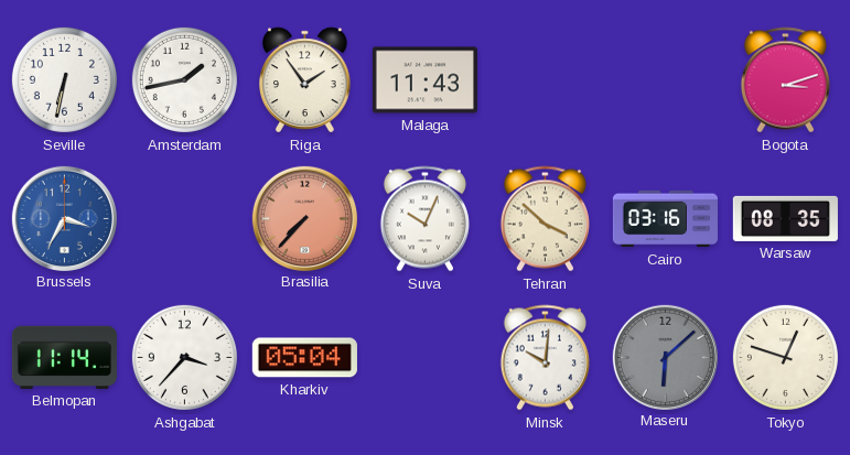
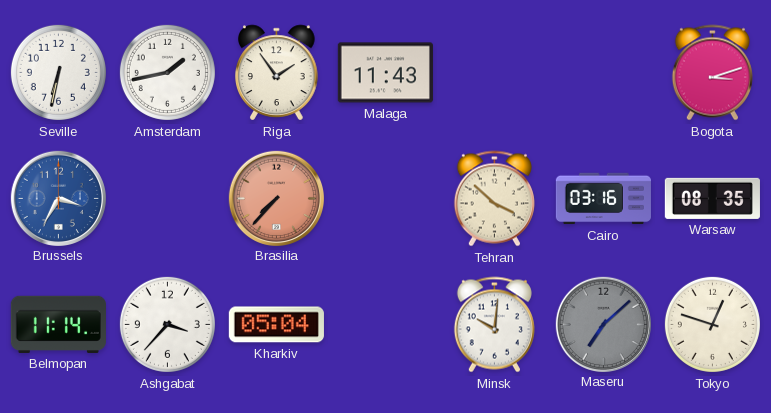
Suva: 10:04 -> none (424, 219)
Maseru: 6:08 -> 7:08 (603, 324)
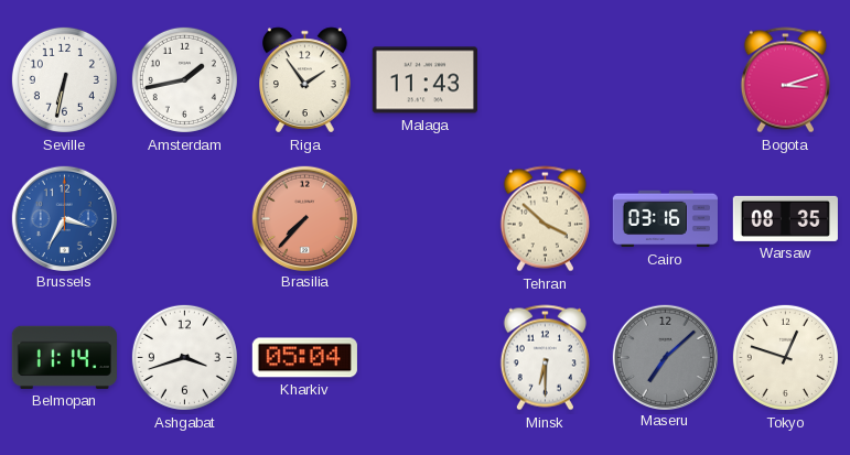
Ashgabat: 3:37 -> 3:42 (184, 357)
Minsk: 10:01 -> 6:30 (545, 358)
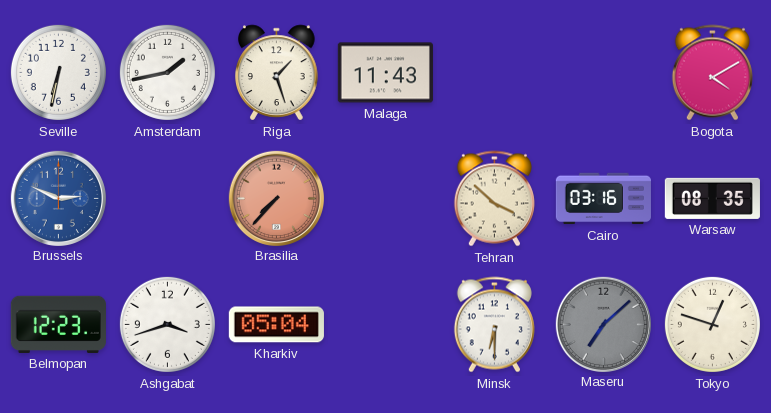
Riga: 1:54 -> 1:27 (277, 73)
Bogota: 3:12 -> 4:10 (712, 73)
Brussels: 3:35 -> 2:49 (58, 198)
Belmopan: 11:14 -> 12:23 (58, 324)
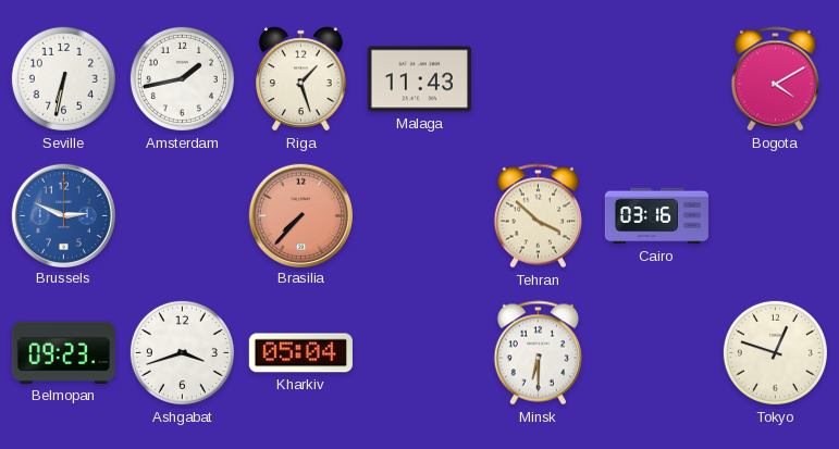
Warsaw: 08:35 -> none (712, 198)
Belmopan: 12:23 -> 09:23 (63, 352)
Maseru: 7:08 -> none (603, 324)
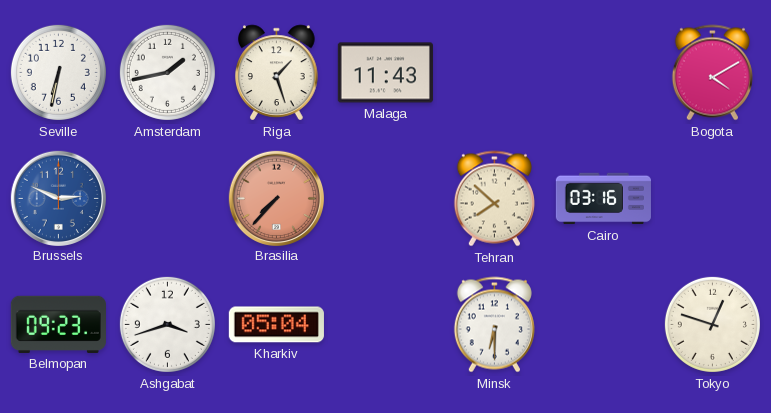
Tehran: 3:52 -> 7:52 (494, 199)
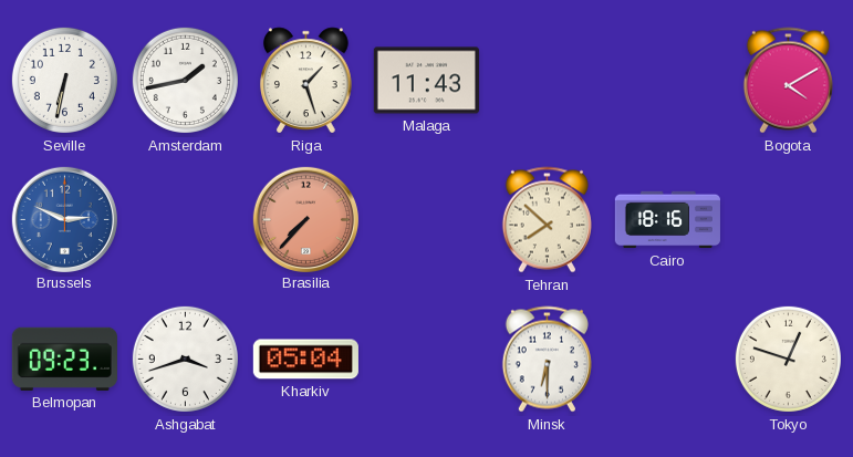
Cairo: 03:16 -> 18:16 (667, 220)
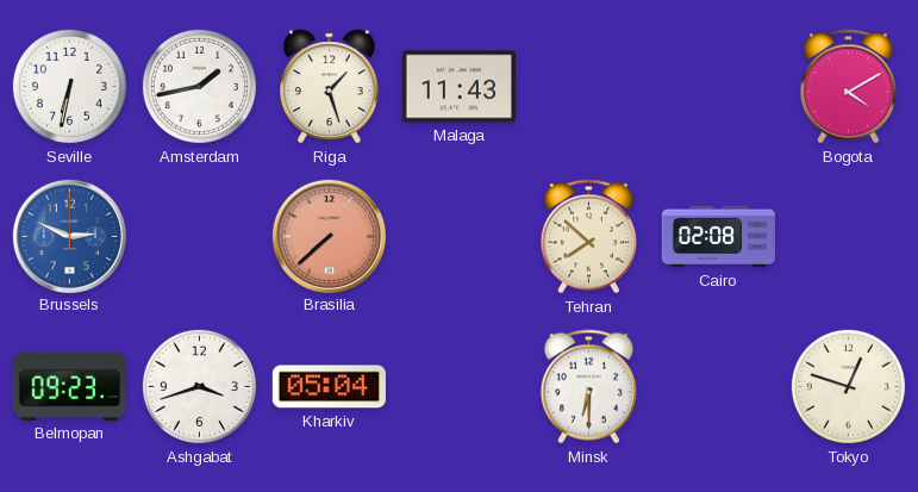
Brasilia: 7:37 -> 7:38 (329, 236)
Cairo: 18:16 -> 02:08 (718, 237)
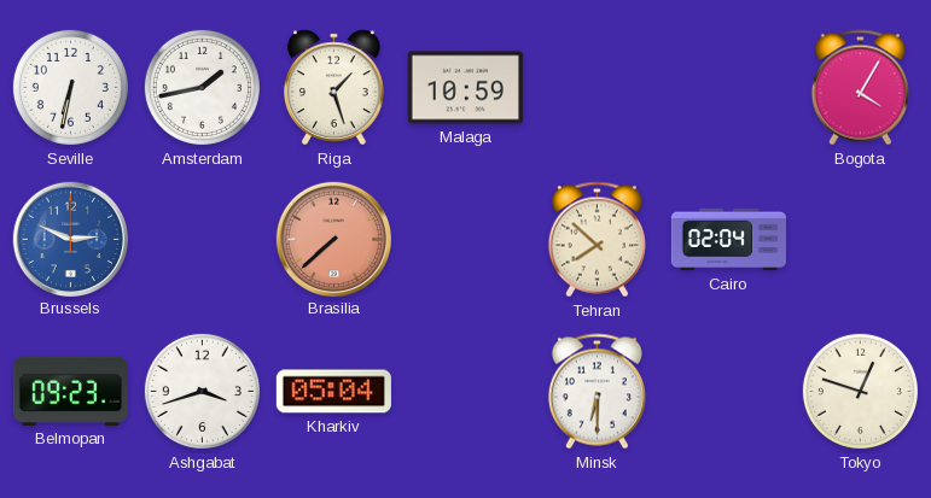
Malaga: 11:43 -> 10:59 (465, 88)
Bogota: 4:10 -> 4:05 (860, 88)
Cairo: 02:08 -> 02:04 (728, 240)
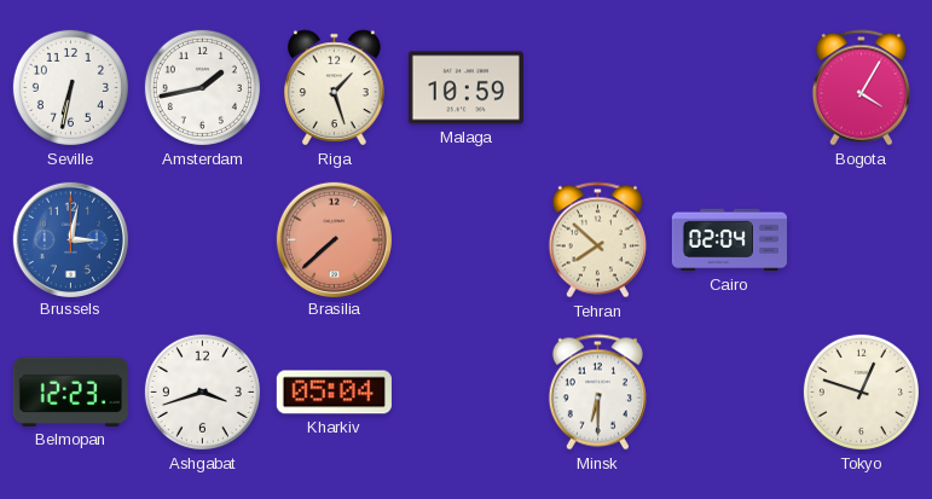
Brussels: 2:49 -> 3:02 (70, 239)
Belmopan: 09:23 -> 12:23 (70, 391)
